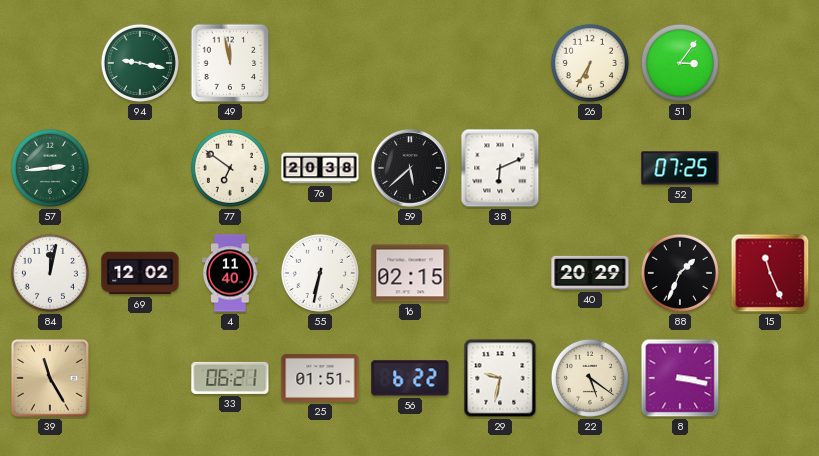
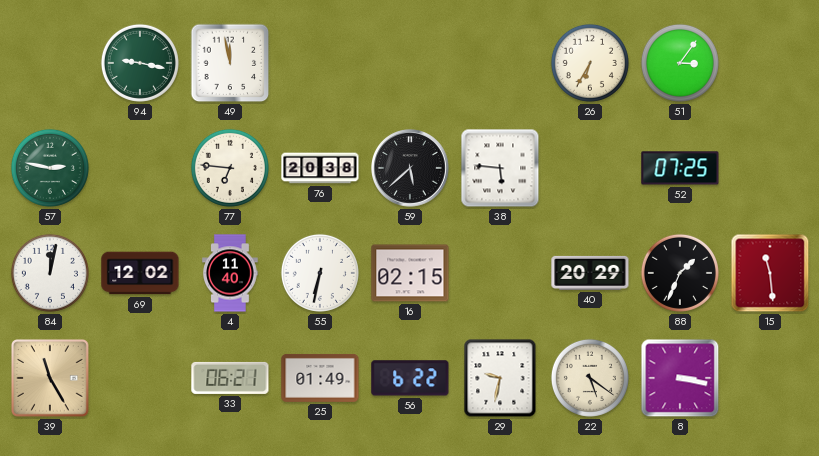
57: 2:44 -> 2:47 (50, 168)
77: 6:51 -> 6:46 (230, 168)
38: 6:11 -> 5:46 (500, 168)
15: 11:26 -> 11:29 (770, 273)
25: 01:51 -> 01:49 (320, 378)
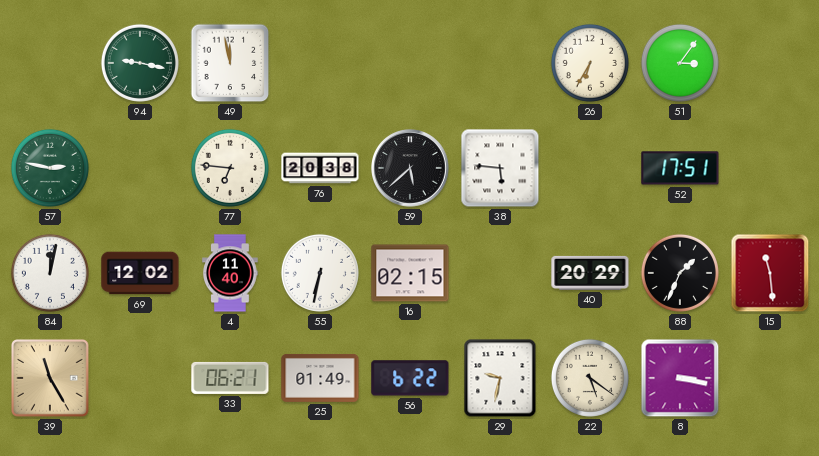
52: 07:25 -> 17:51 (680, 168)
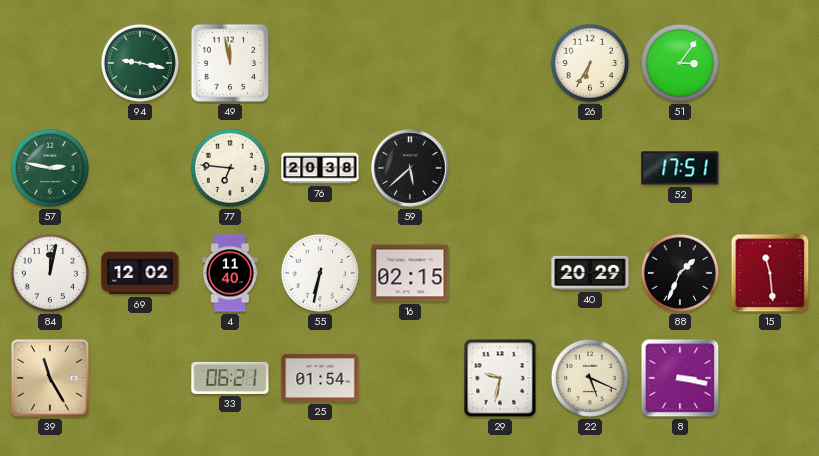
38: 5:46 -> none (500, 168)
25: 01:49 -> 01:54 (320, 378)
56: 6:22 -> none (410, 378)
22: 5:21 -> 5:19 (590, 378)
